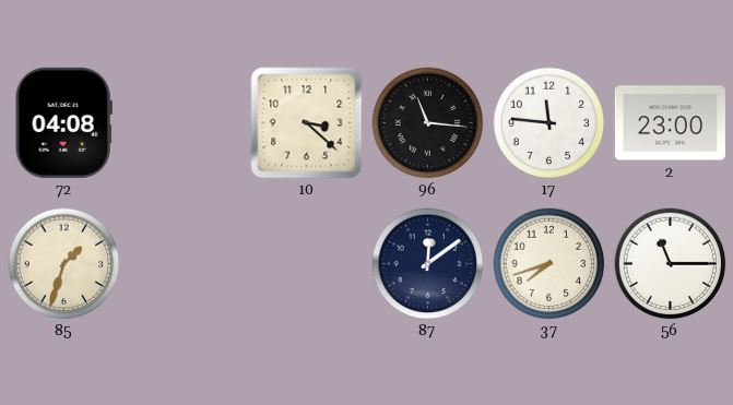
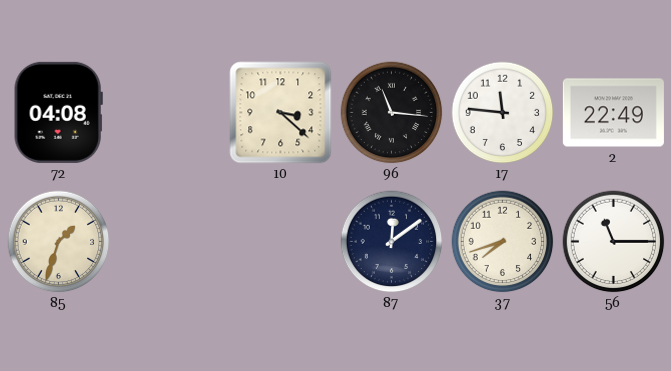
2: 23:00 -> 22:49 (613, 113)
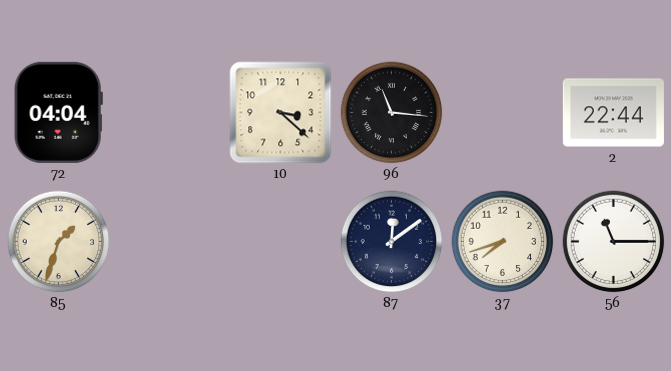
72: 04:08 -> 04:04 (58, 112)
17: 11:46 -> none (503, 113)
2: 22:49 -> 22:44 (613, 113)
